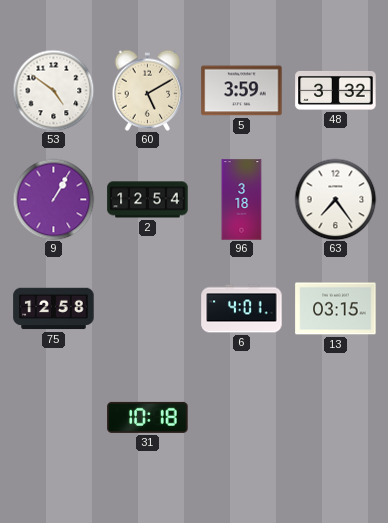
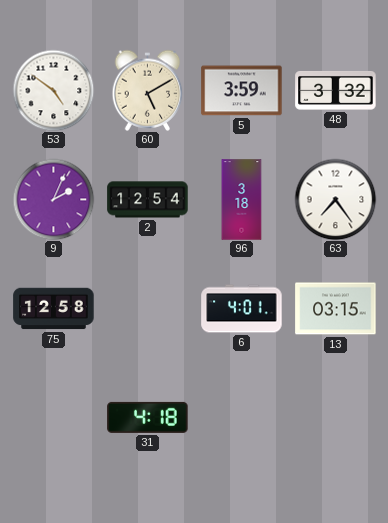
9: 1:05 -> 2:04 (53, 199)
31: 10:18 -> 4:18 (148, 417)
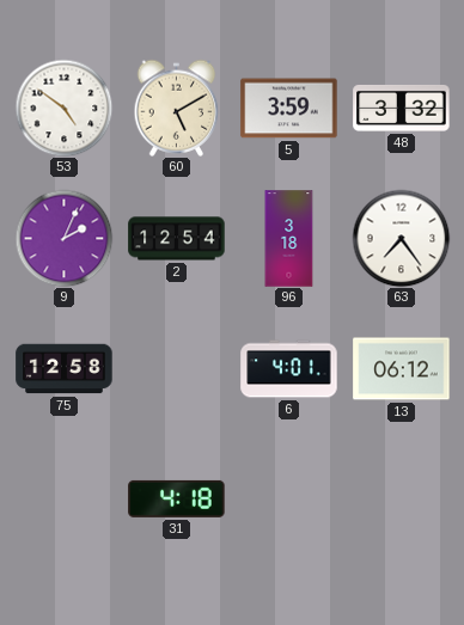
13: 03:15 -> 06:12 (402, 369)
